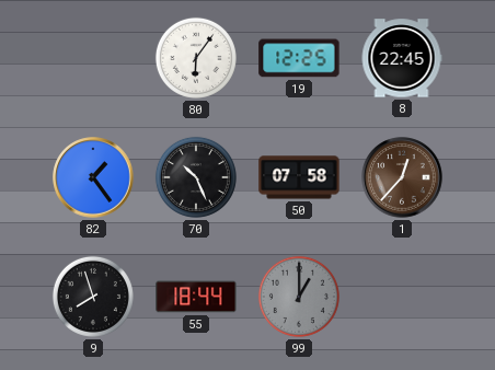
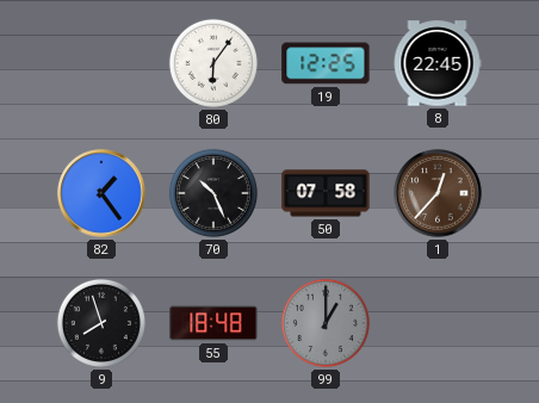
55: 18:44 -> 18:48 (213, 323)
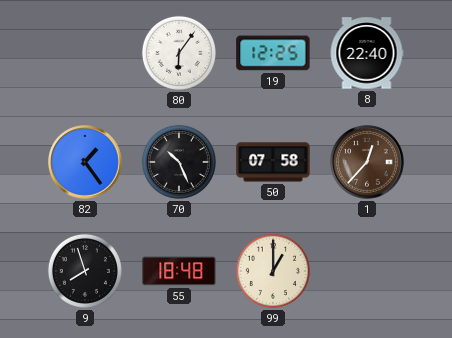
8: 22:45 -> 22:40 (367, 53)
99 dial: grey -> cream (273, 271)
